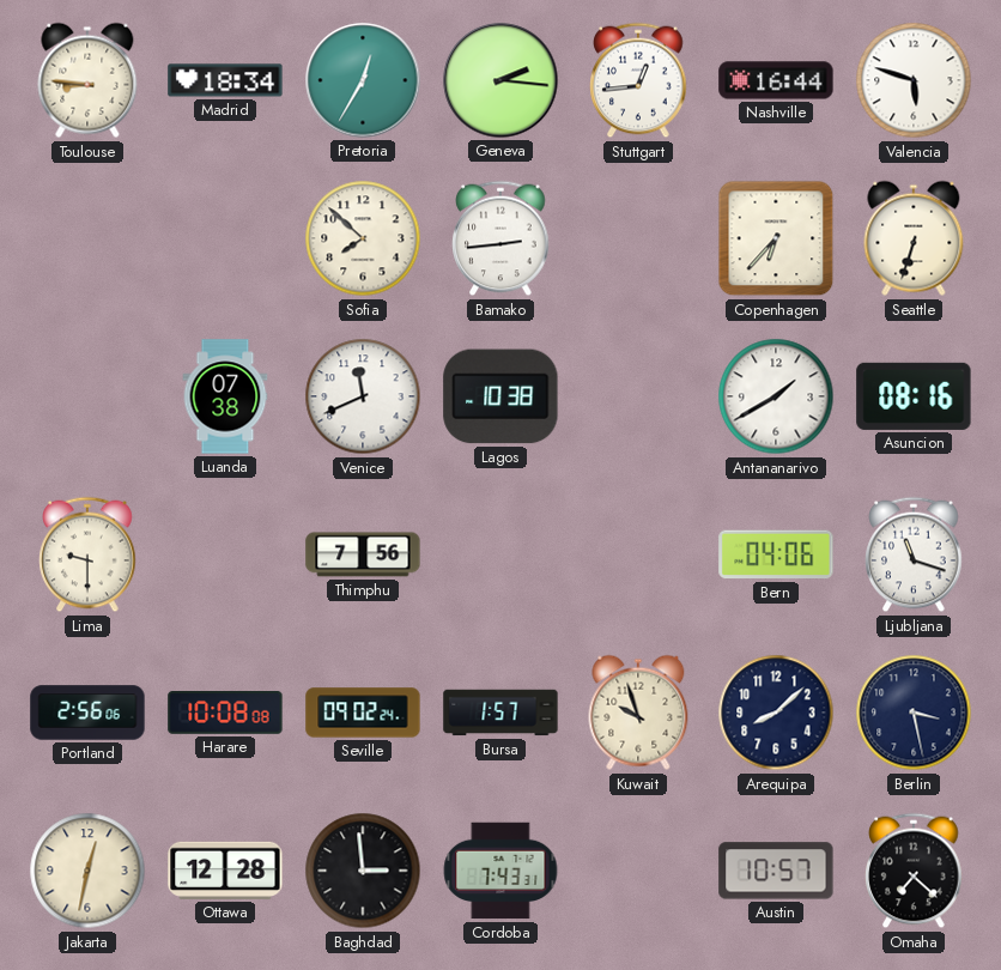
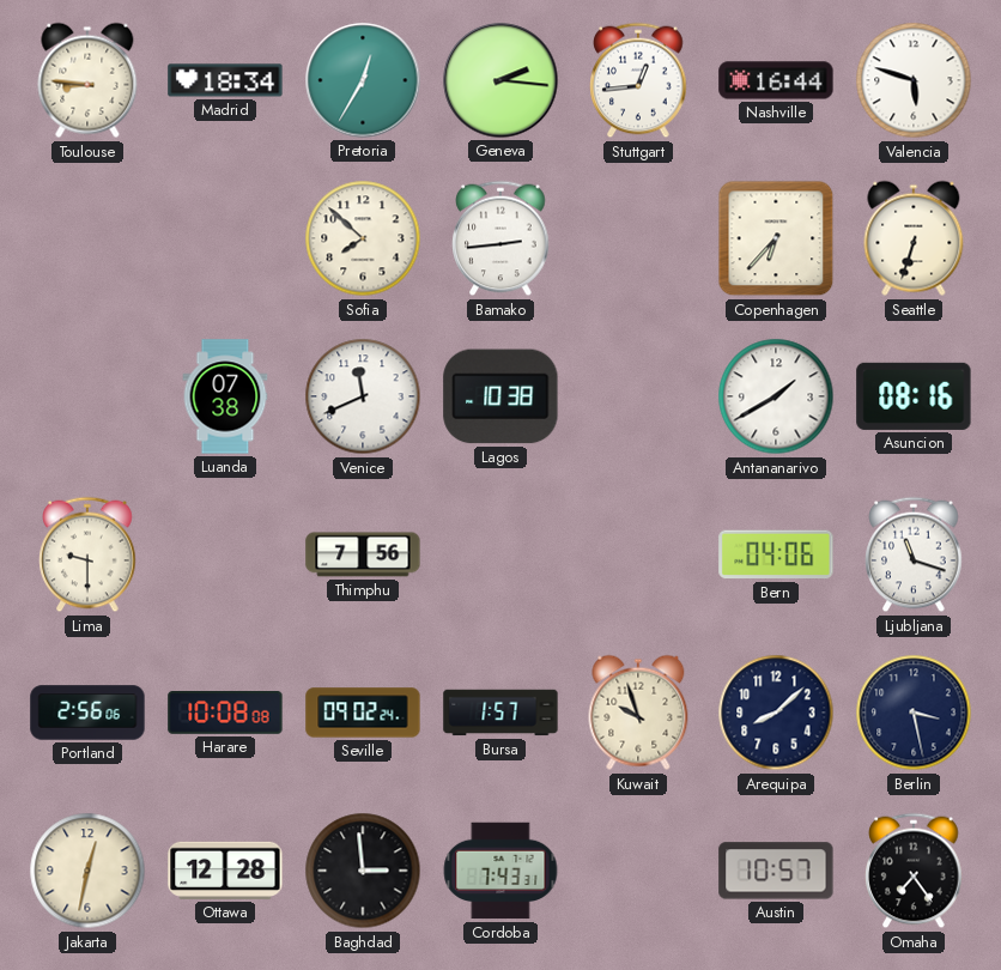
Omaha: 7:22 -> 7:24 (914, 871)
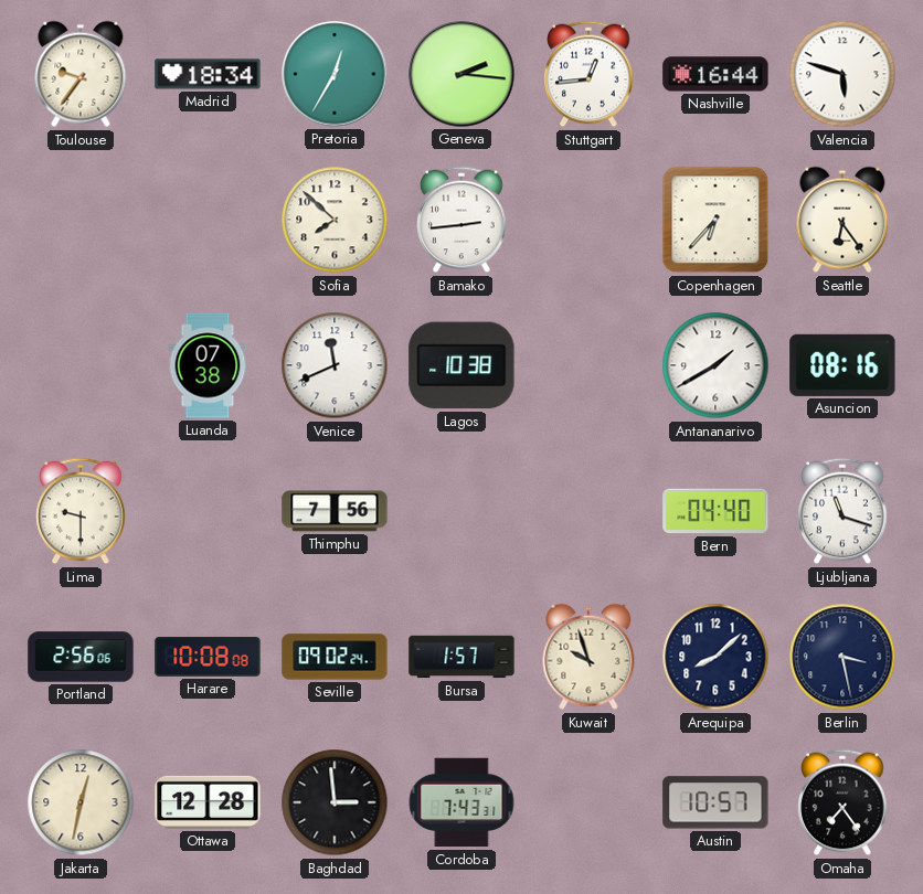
Toulouse: 8:46 -> 9:36 (81, 74)
Seattle: 6:33 -> 6:24 (842, 220)
Bern: 04:06 -> 04:40 (715, 511)
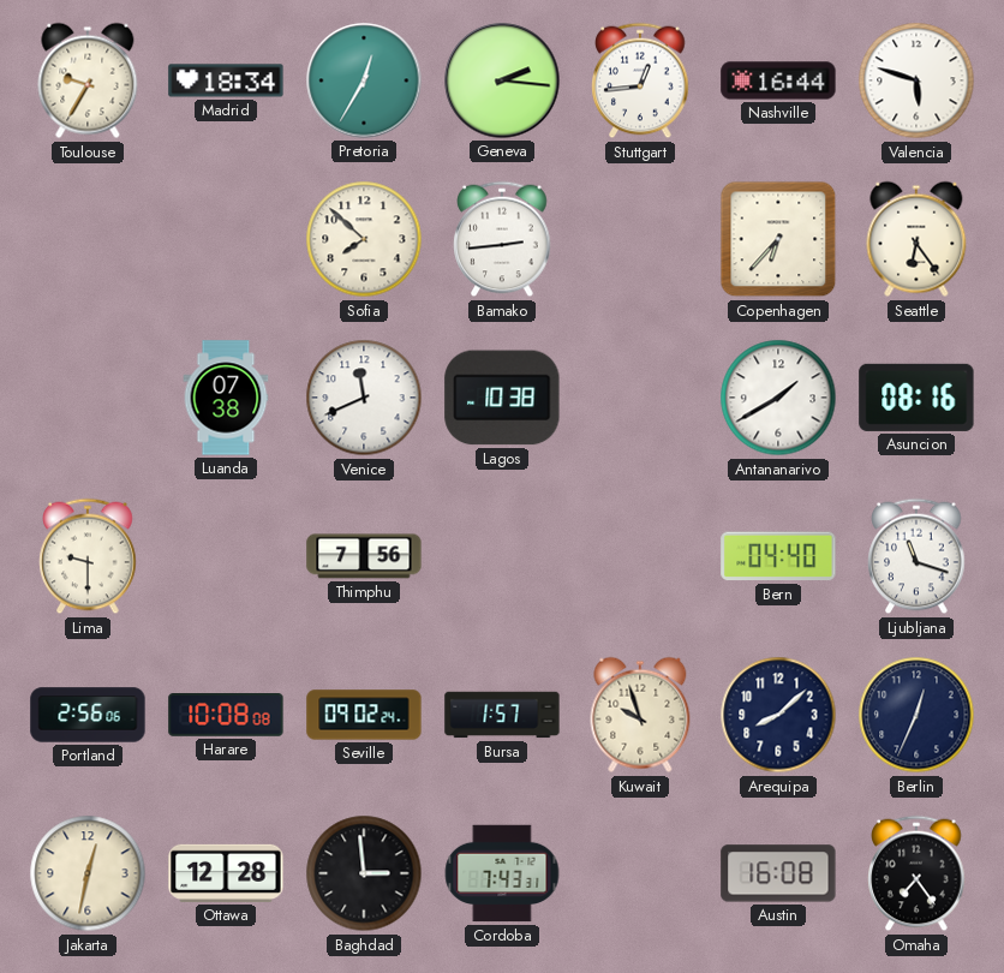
Toulouse: 9:36 -> 9:35 (88, 80)
Berlin: 3:28 -> 12:34 (916, 715)
Austin: 10:57 -> 16:08 (778, 873)
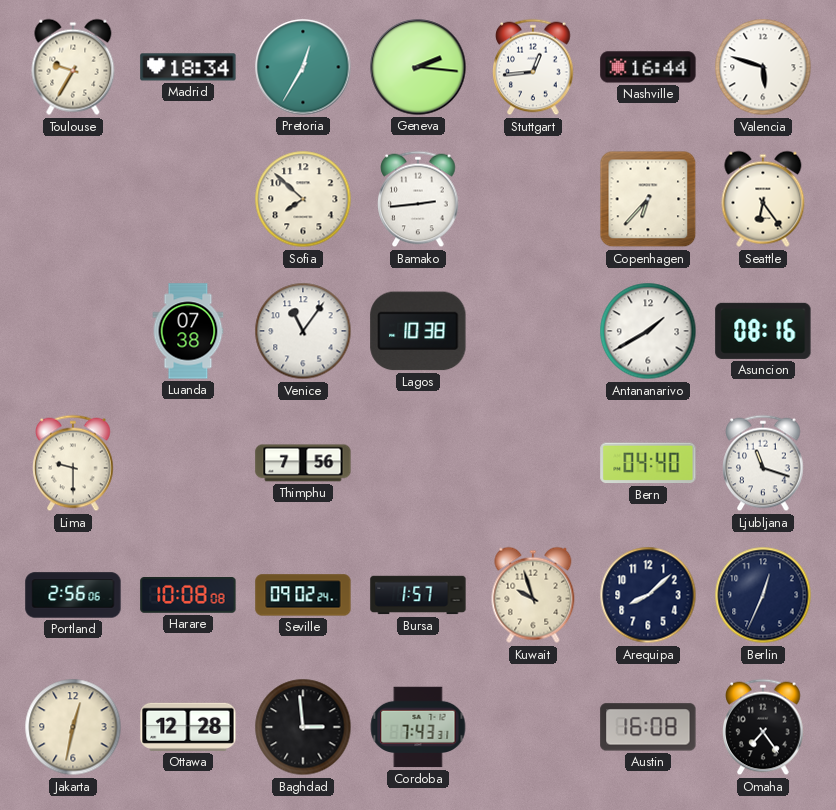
Venice: 11:41 -> 11:06 (303, 331)
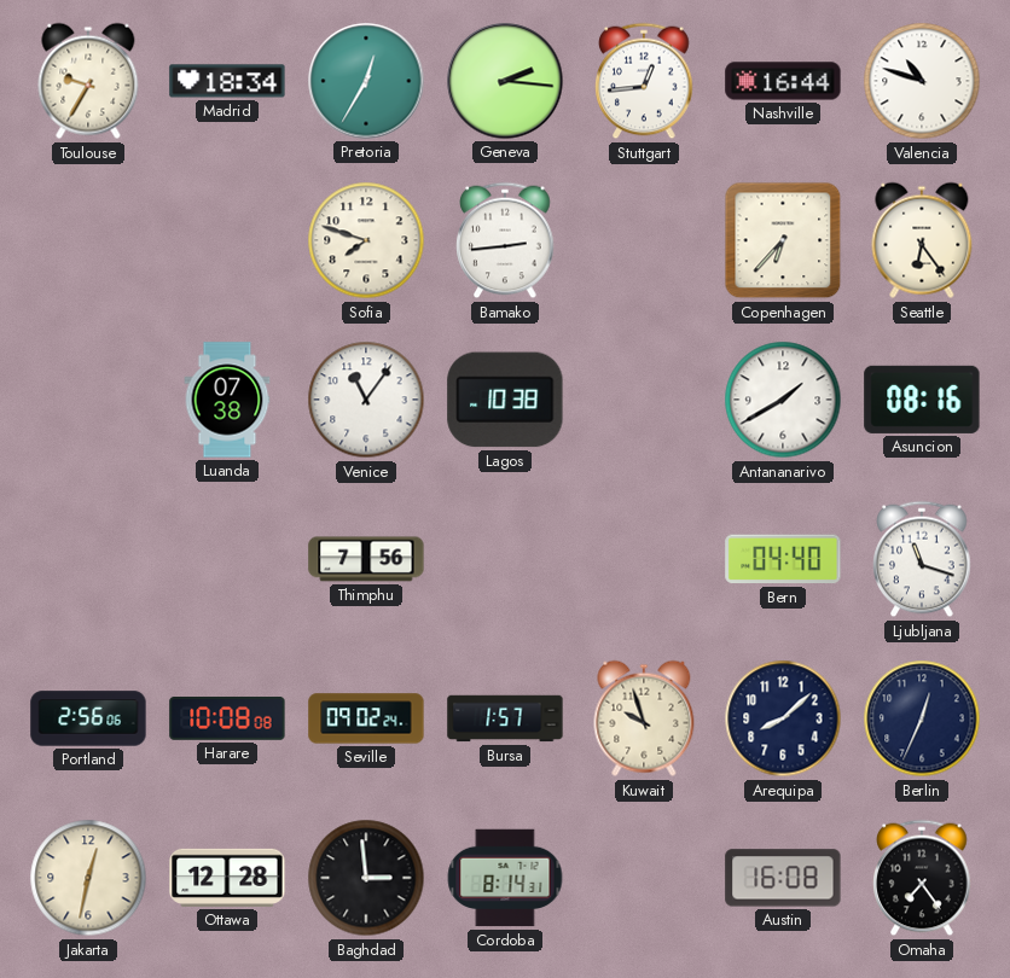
Valencia: 5:48 -> 10:48 (922, 81)
Sofia: 7:52 -> 7:48 (366, 240)
Lima: 9:30 -> none (73, 463)
Cordoba: 7:43 -> 8:14 (505, 878)
